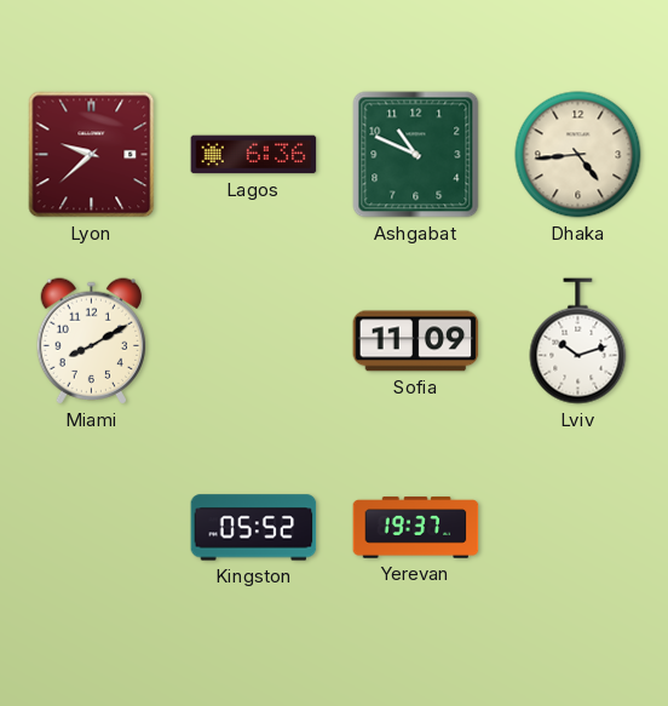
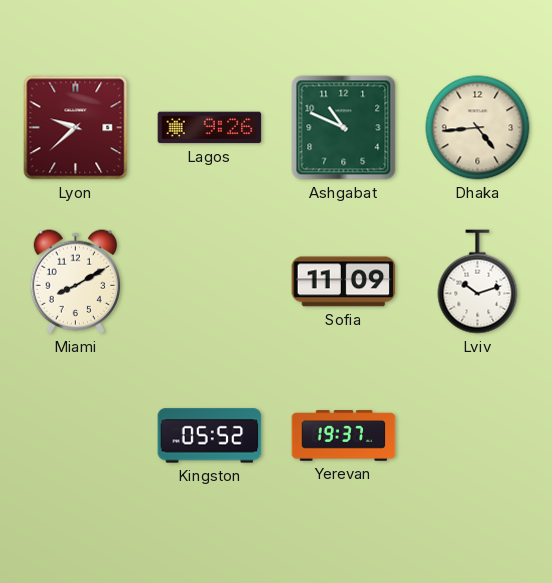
Lagos: 6:36 -> 9:26 (210, 128)
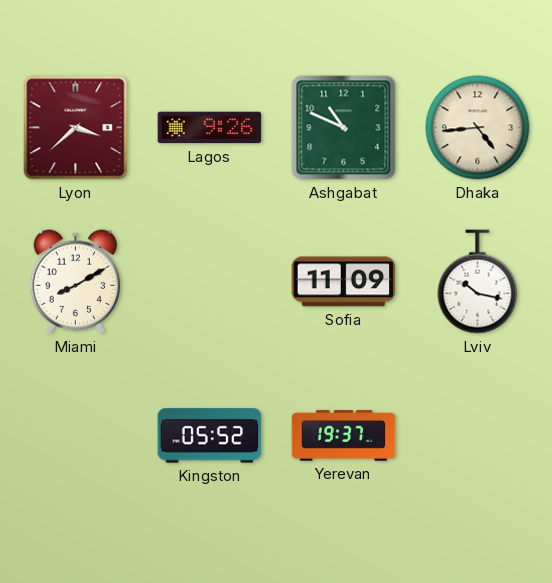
Lyon: 9:38 -> 3:38 (76, 128)
Lviv: 10:12 -> 10:17 (478, 282)
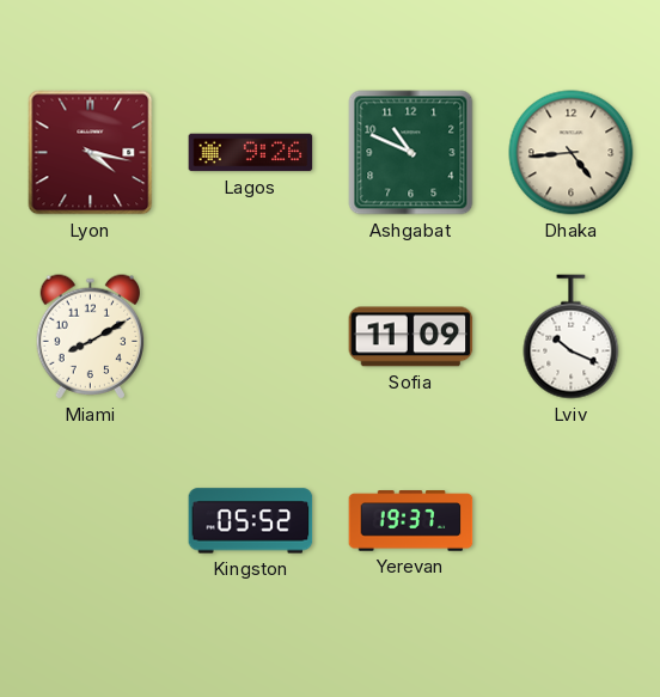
Lyon: 3:38 -> 4:17 (91, 153)
Lviv: 10:17 -> 10:19 (572, 337)
